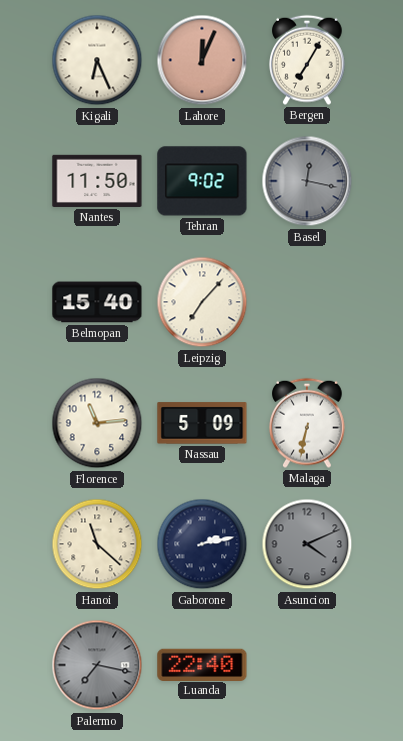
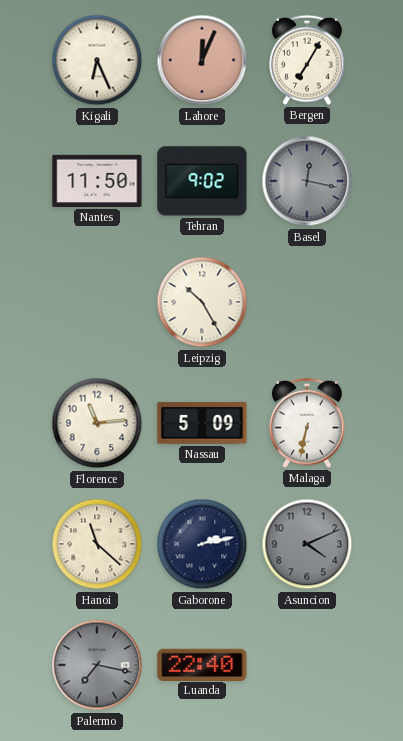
Belmopan: 15:40 -> none (97, 302)
Leipzig: 7:07 -> 10:25 (202, 302)
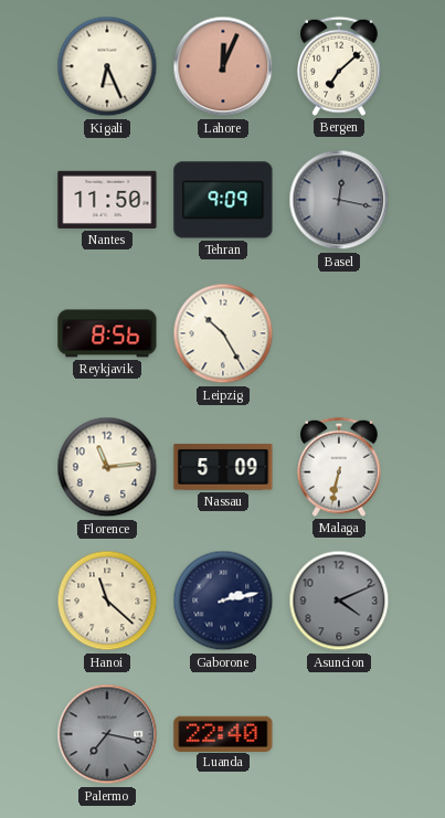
Bergen: 7:05 -> 7:08 (340, 66)
Tehran: 9:02 -> 9:09 (223, 200)
Reykjavik: none -> 8:56 (107, 333)
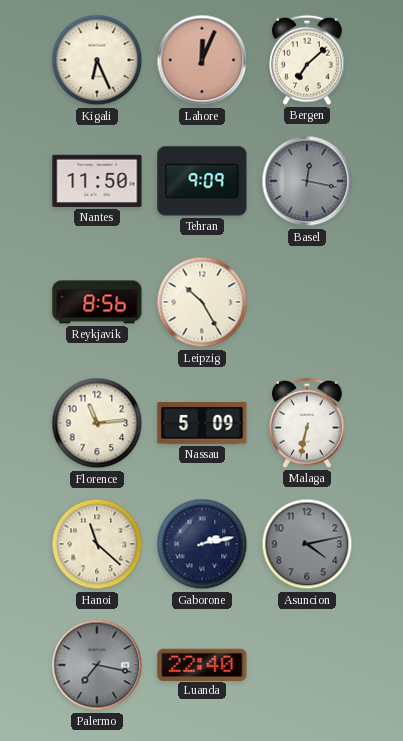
Asuncion: 4:11 -> 4:13 (307, 544)
